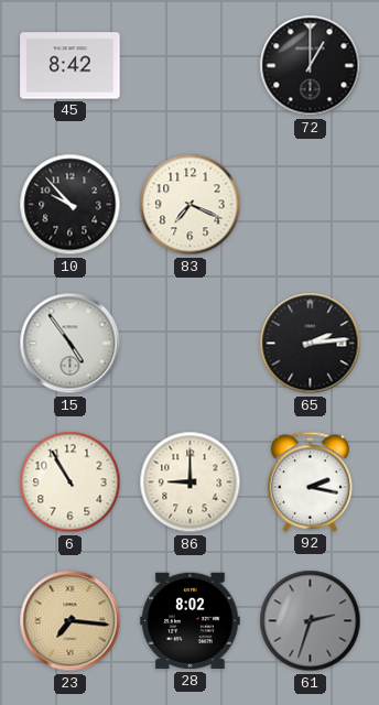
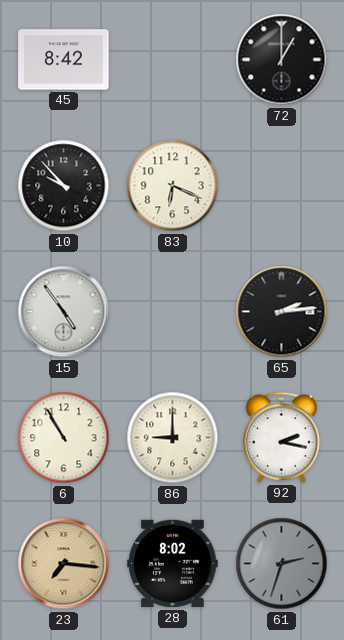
83: 7:19 -> 6:19 (173, 186)
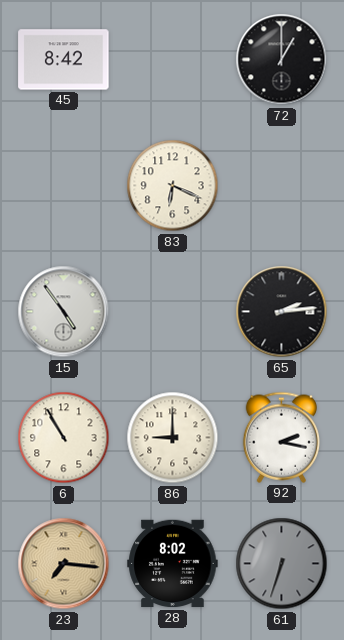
10: 9:53 -> none (64, 186)
61: 2:33 -> 6:33 (282, 564)
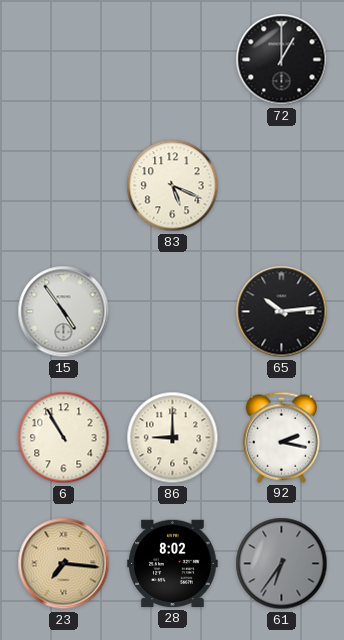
45: 8:42 -> none (64, 60)
83: 6:19 -> 5:19 (173, 186)
65: 2:14 -> 10:14 (282, 312)
61: 6:33 -> 6:36 (282, 564)
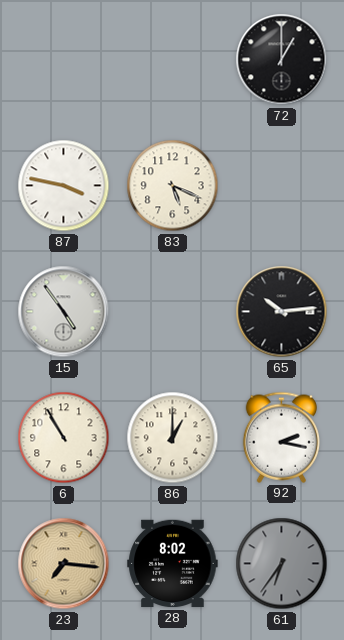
87: none -> 3:47 (64, 186)
86: 9:00 -> 1:00 (173, 438)
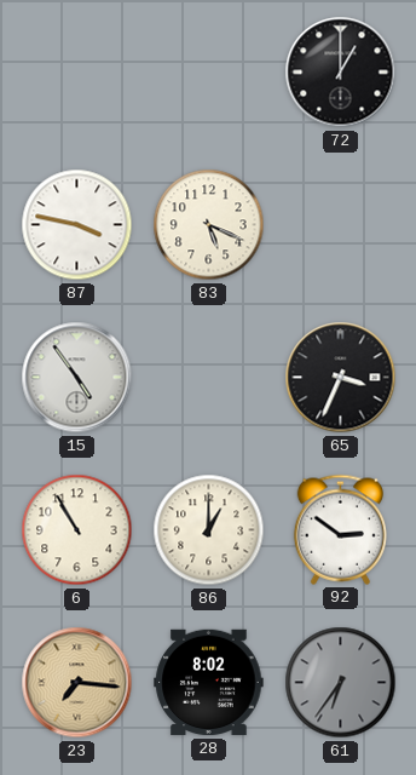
65: 10:14 -> 3:34 (341, 378)
92: 2:17 -> 2:51 (340, 529)
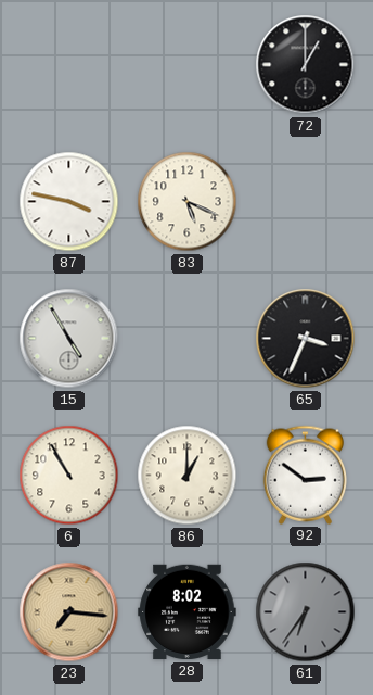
15: 4:54 -> 4:55 (69, 339)
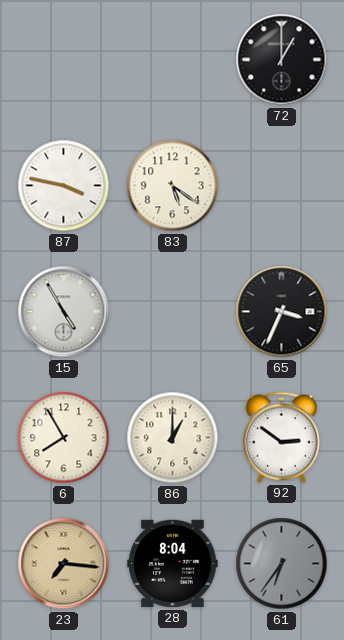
83: 5:19 -> 5:21 (173, 186)
6: 10:55 -> 7:55 (64, 438)
28: 8:02 -> 8:04 (173, 564)
